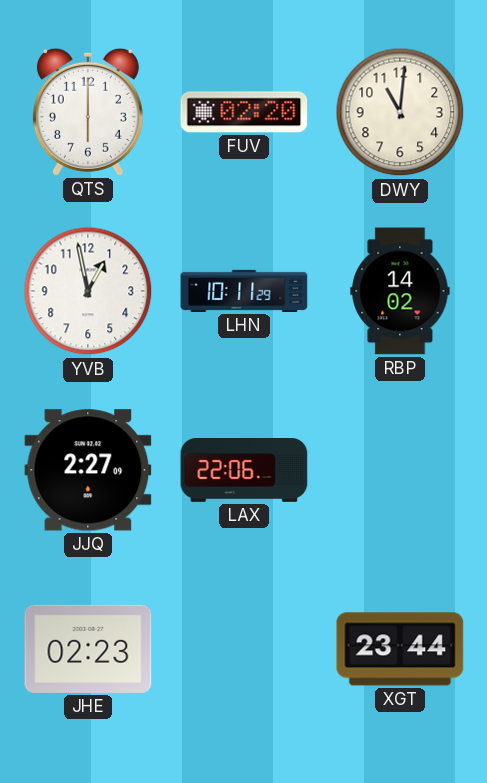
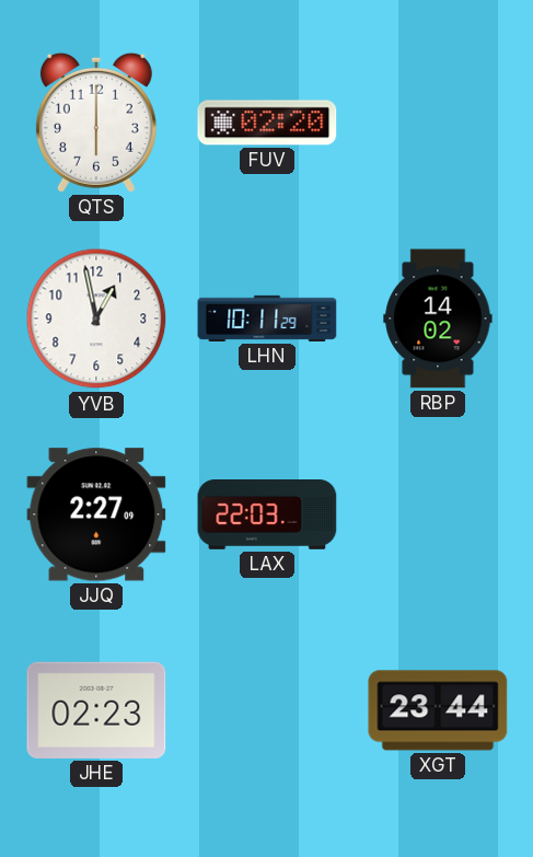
DWY: 11:01 -> none (400, 112)
LAX: 22:06 -> 22:03 (267, 516)
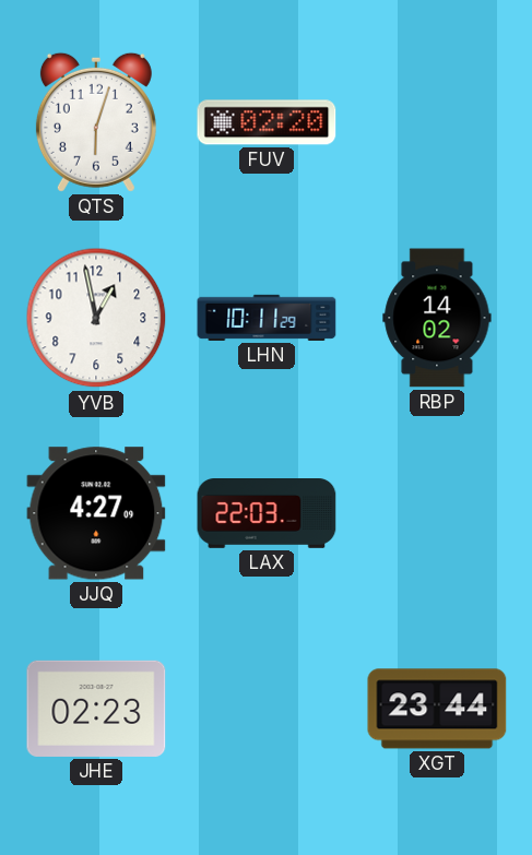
QTS: 6:00 -> 6:03 (96, 122)
JJQ: 2:27 -> 4:27 (96, 513)
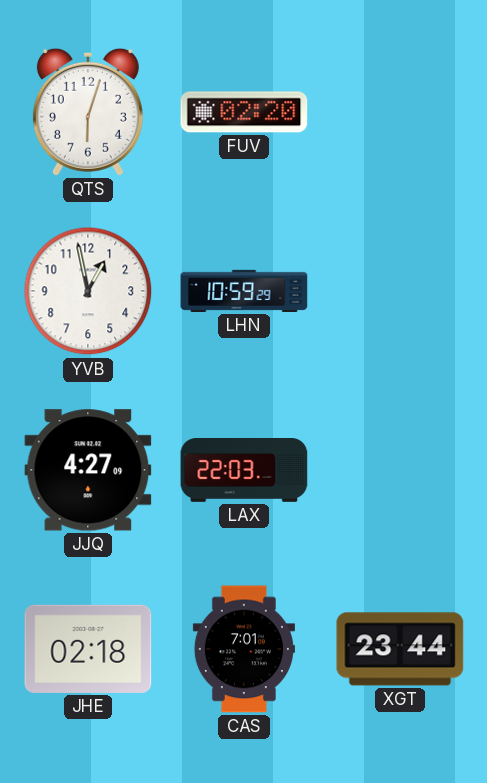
LHN: 10:11 -> 10:59 (244, 291)
RBP: 14:02 -> none (437, 318)
JHE: 02:23 -> 02:18 (88, 649)
CAS: none -> 7:01 (244, 649)
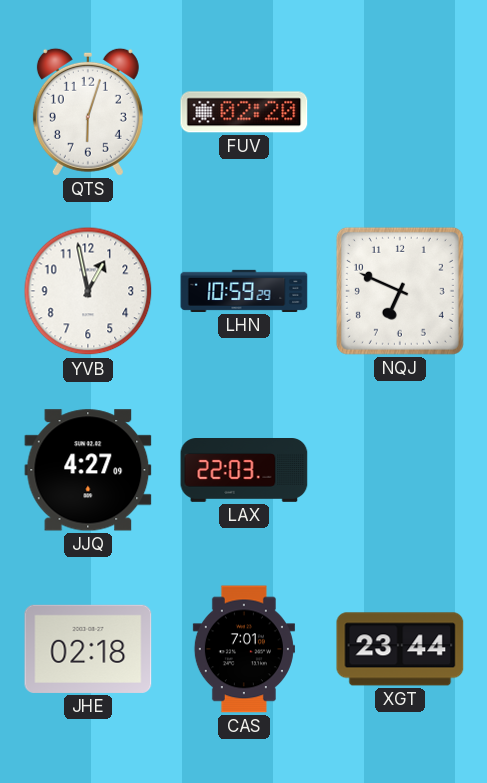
NQJ: none -> 6:49 (400, 291)
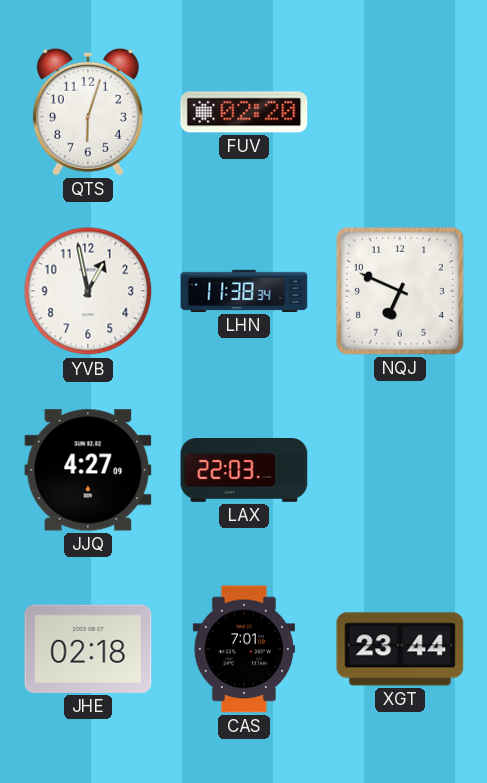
LHN: 10:59 -> 11:38 (244, 291)
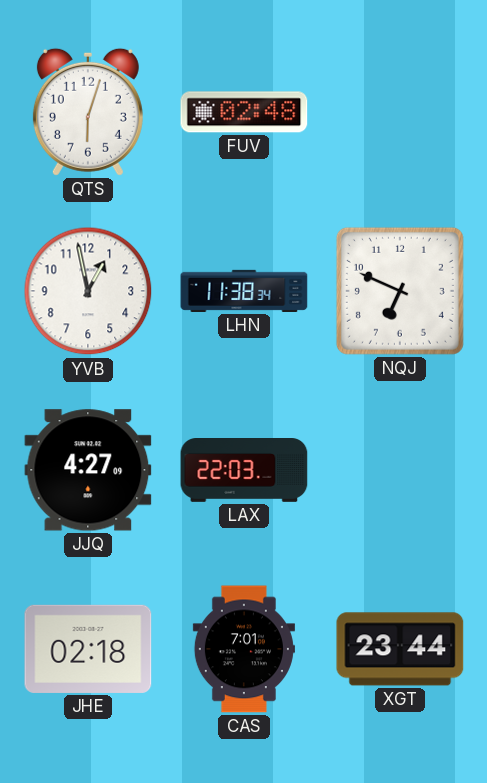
FUV: 02:20 -> 02:48 (244, 112)
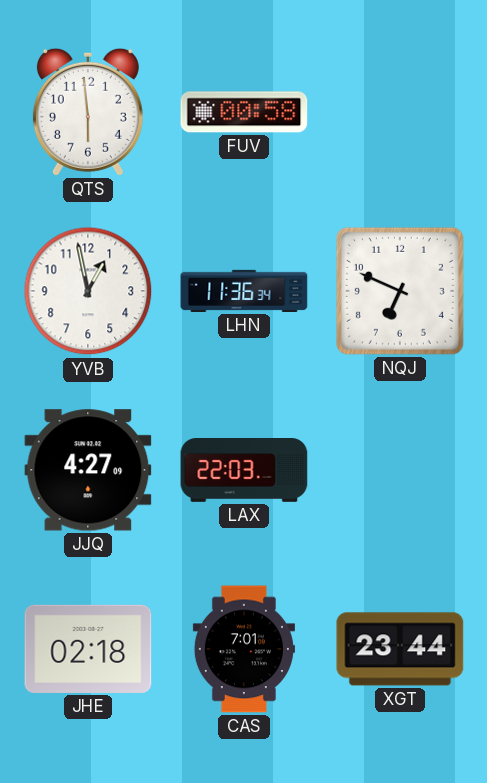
QTS: 6:03 -> 5:59 (88, 112)
FUV: 02:48 -> 00:58 (244, 112)
LHN: 11:38 -> 11:36 (244, 291)
